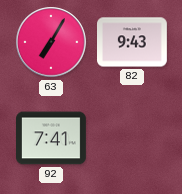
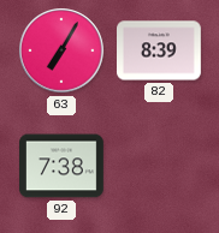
82: 9:43 -> 8:39 (160, 50)
92: 7:41 -> 7:38 (63, 166)
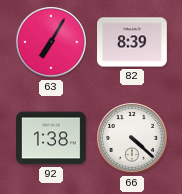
92: 7:38 -> 1:38 (52, 138)
66: none -> 4:22 (132, 138)
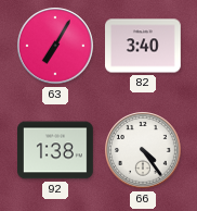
82: 8:39 -> 3:40 (144, 46)
66: 4:22 -> 4:24 (143, 150)
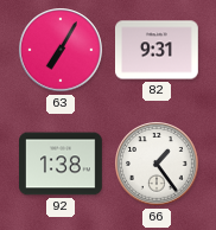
82: 3:40 -> 9:31 (158, 50)
66: 4:24 -> 1:24 (157, 164)
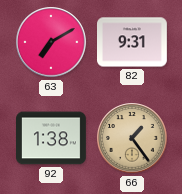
63: 7:05 -> 7:10 (51, 42)
66 dial: white -> champagne (132, 138)
